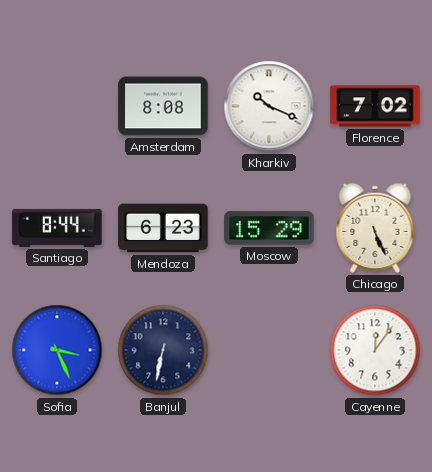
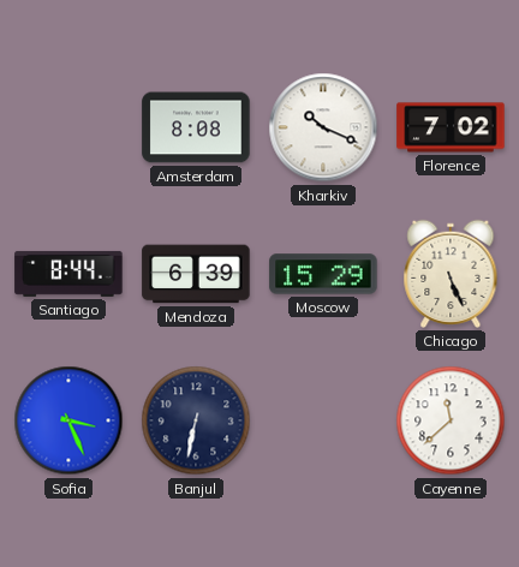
Mendoza: 6:23 -> 6:39 (196, 274)
Cayenne: 12:06 -> 11:38 (451, 420)
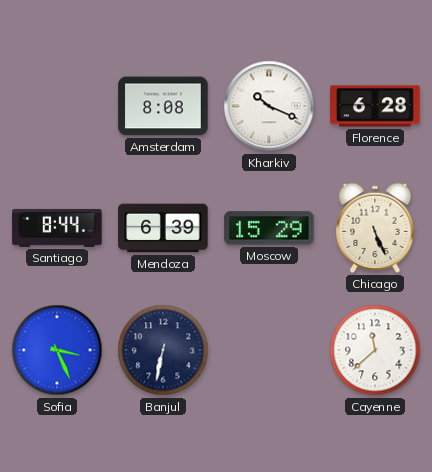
Florence: 7:02 -> 6:28 (375, 106)
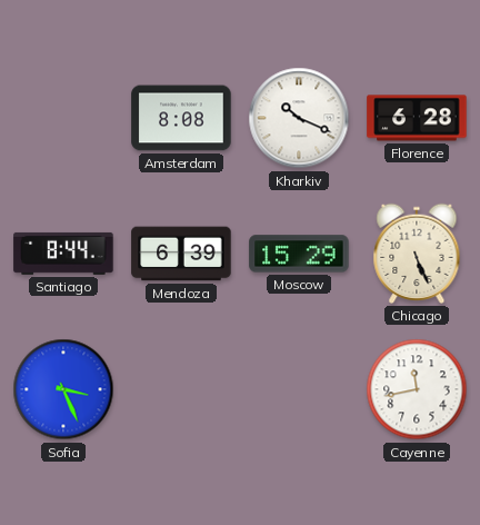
Banjul: 6:32 -> none (163, 350)
Cayenne: 11:38 -> 11:43 (417, 389)
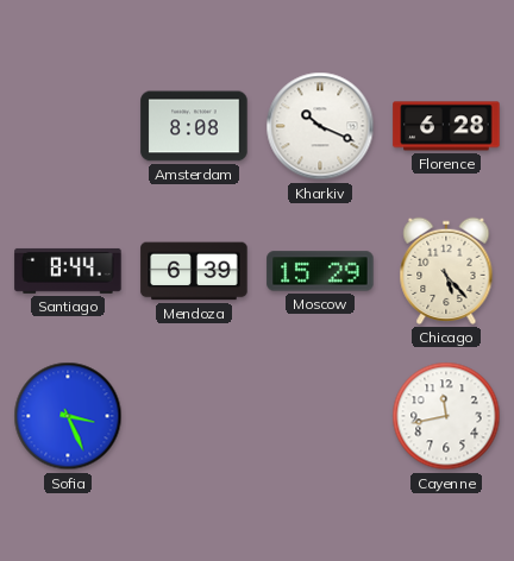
Chicago: 5:26 -> 5:23 (446, 271)
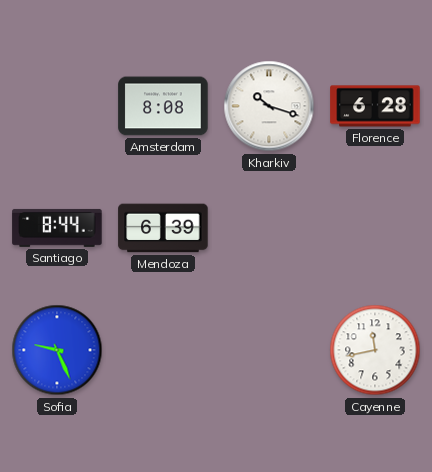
Kharkiv: 10:19 -> 10:18 (269, 106)
Moscow: 15:29 -> none (320, 271)
Chicago: 5:23 -> none (446, 271)
Sofia: 3:26 -> 9:26 (57, 350)
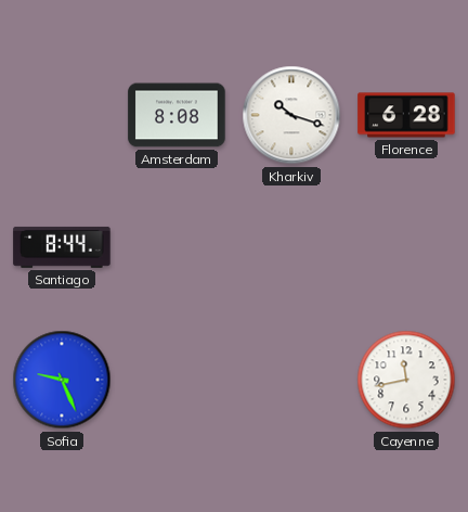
Mendoza: 6:39 -> none (163, 228)
